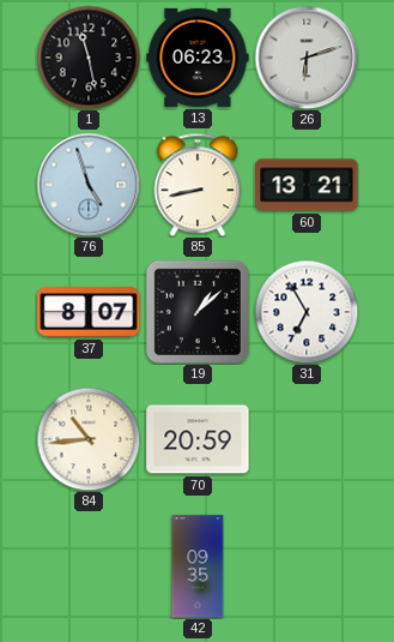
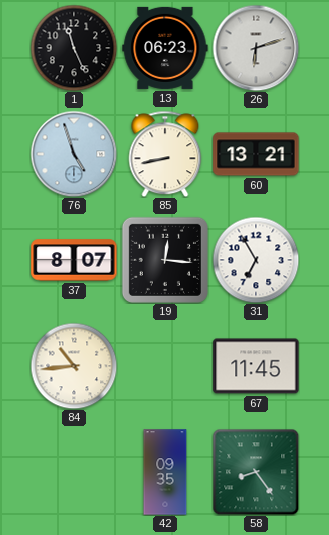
1: 11:28 -> 11:26 (74, 48)
19: 1:08 -> 12:16 (165, 260)
70: 20:59 -> none (198, 439)
67: none -> 11:45 (256, 366)
58: none -> 8:24 (256, 472)
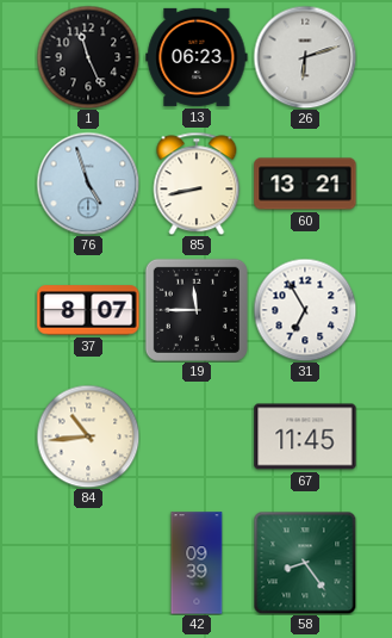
19: 12:16 -> 11:45 (197, 310)
42: 09:35 -> 09:39 (197, 563)
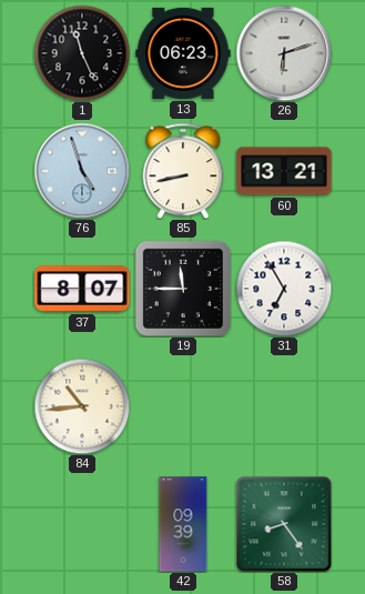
67: 11:45 -> none (305, 436)
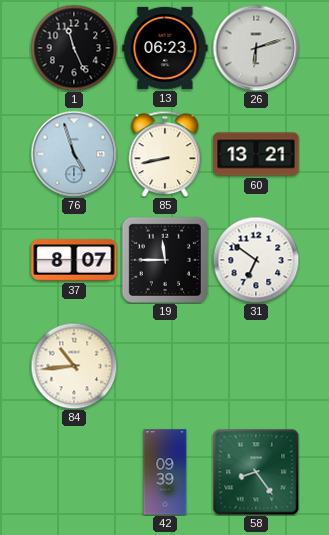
31: 6:55 -> 6:51 (256, 260)
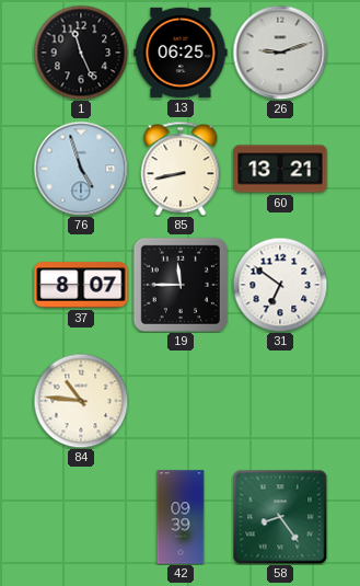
13: 06:23 -> 06:25 (181, 53)
26: 6:12 -> 9:12 (280, 53)
84: 10:44 -> 10:46 (81, 401)
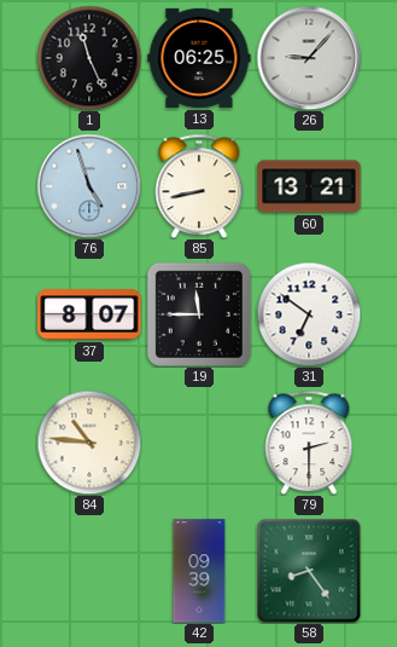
26: 9:12 -> 9:07 (309, 58)
79: none -> 2:30 (309, 443)
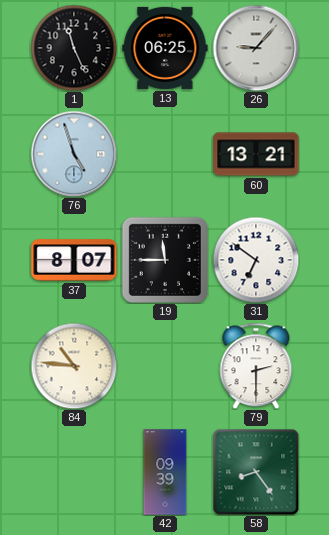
85: 8:43 -> none (199, 186)
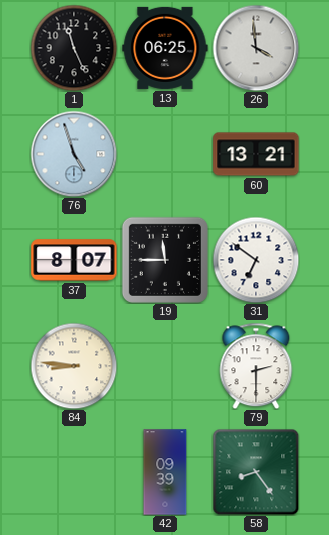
26: 9:07 -> 3:59 (256, 48)
84: 10:46 -> 8:46 (74, 366)
